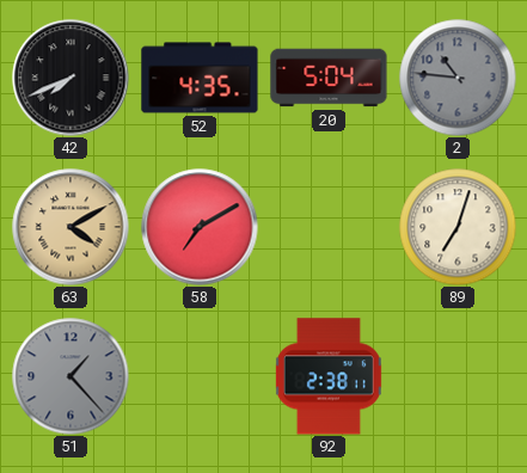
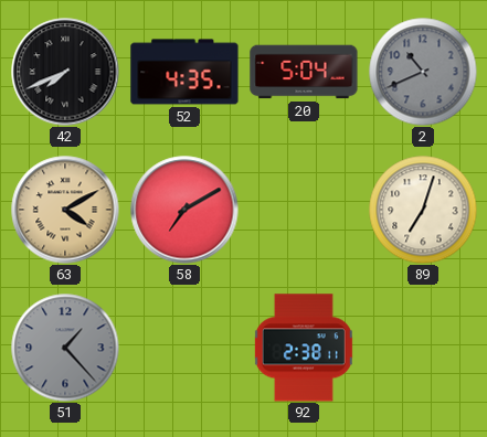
2: 10:46 -> 10:41 (423, 72)
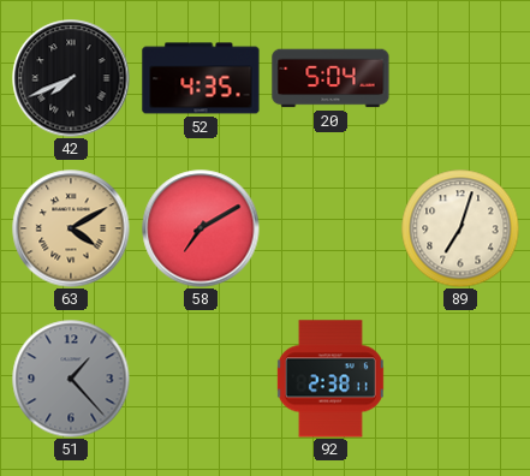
2: 10:41 -> none (423, 72)
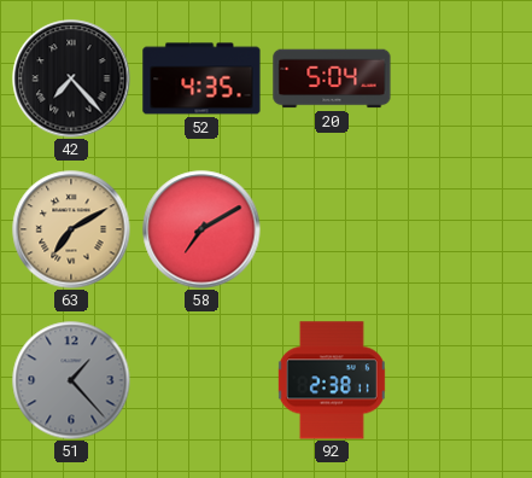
42: 7:41 -> 7:23 (71, 78)
63: 4:10 -> 7:10 (71, 229)
89: 7:03 -> none (460, 228)
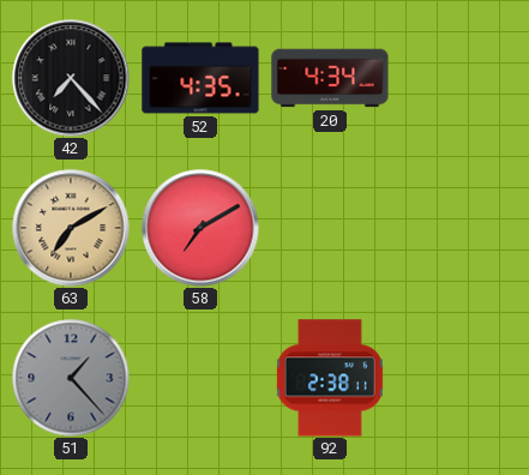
20: 5:04 -> 4:34 (330, 78)
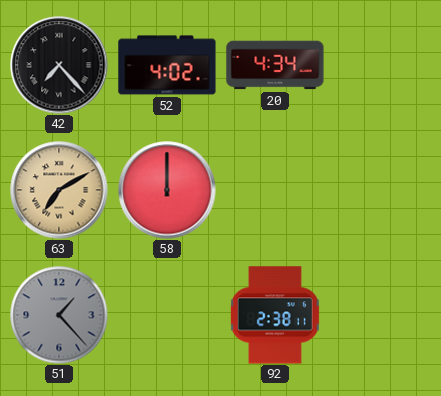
52: 4:35 -> 4:02 (167, 65)
58: 7:10 -> 12:00 (167, 190)
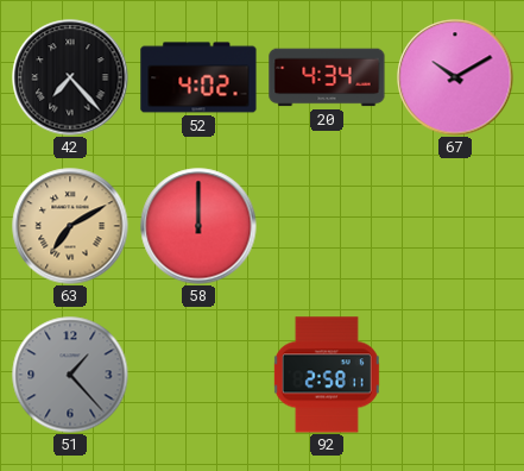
67: none -> 10:10 (455, 77)
92: 2:38 -> 2:58 (327, 375)
